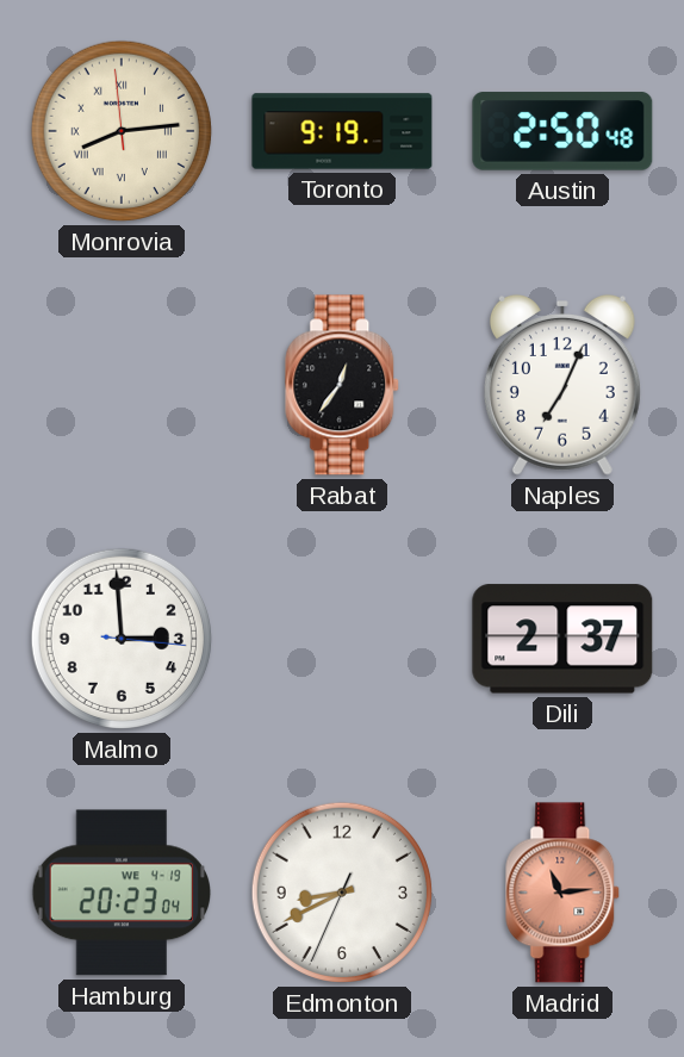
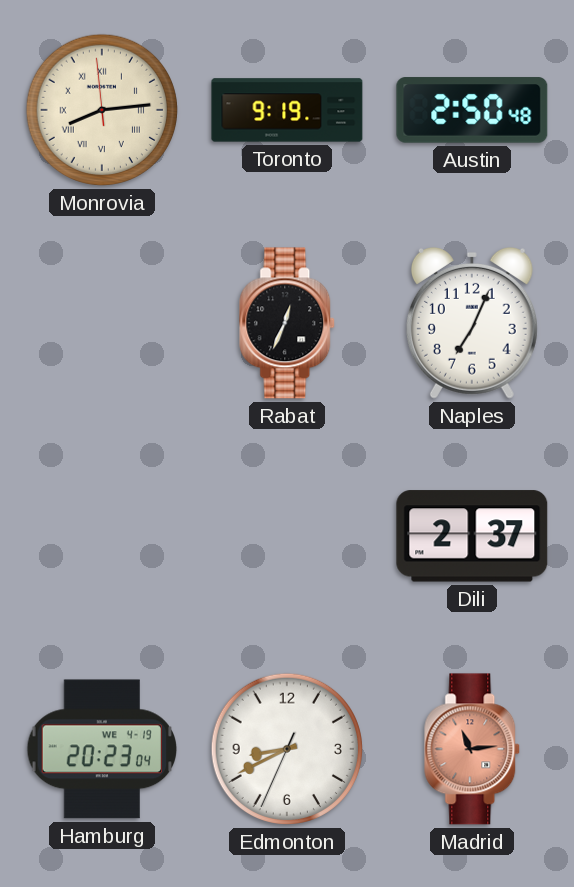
Rabat: 12:36 -> 12:34 (288, 323)
Malmo: 2:59 -> none (122, 639)
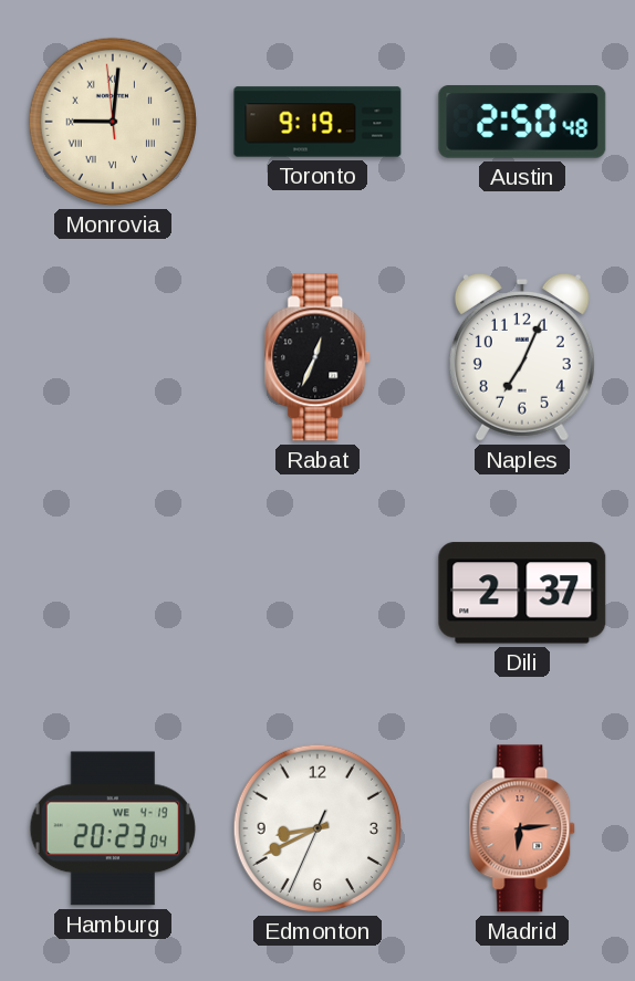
Monrovia: 8:13 -> 9:00 (113, 122)
Madrid: 11:14 -> 6:14 (523, 828)
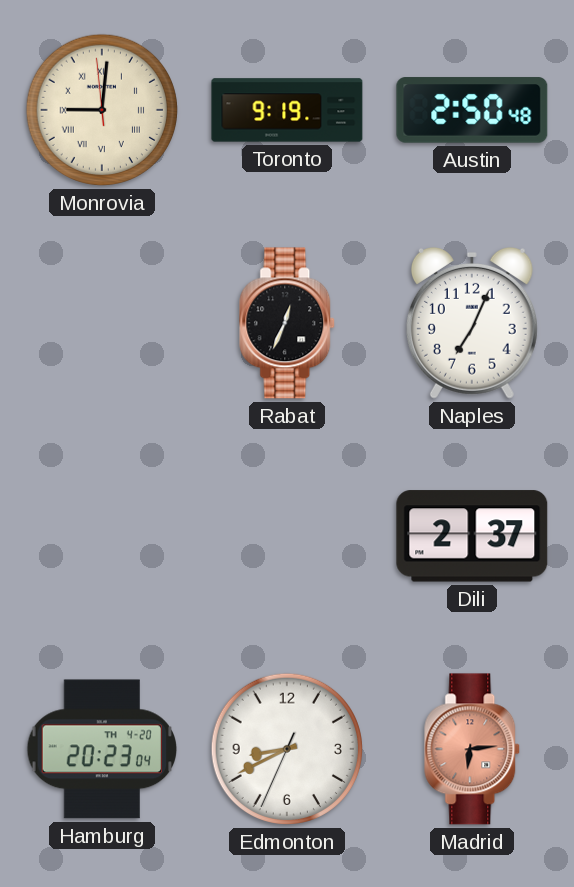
Hamburg date: WE 4-19 -> TH 4-20 (101, 749)
